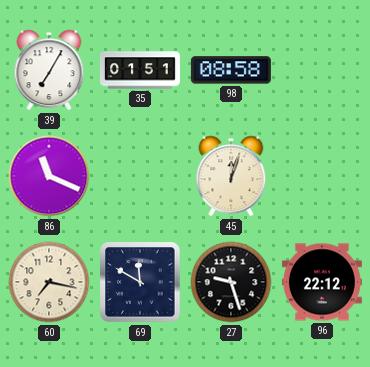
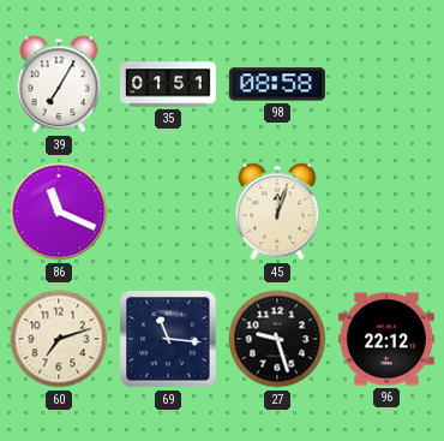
60: 7:17 -> 7:12 (59, 339)
69: 11:50 -> 11:16 (168, 339)
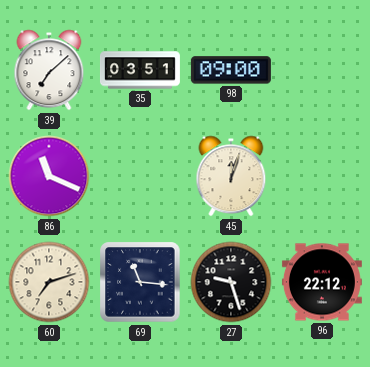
39: 7:05 -> 7:08 (49, 70)
35: 01:51 -> 03:51 (140, 70)
98: 08:58 -> 09:00 (231, 70)
